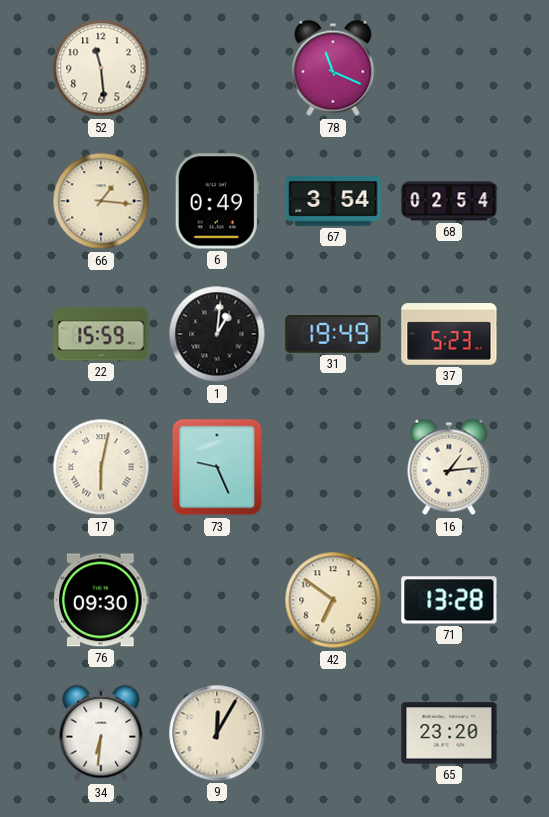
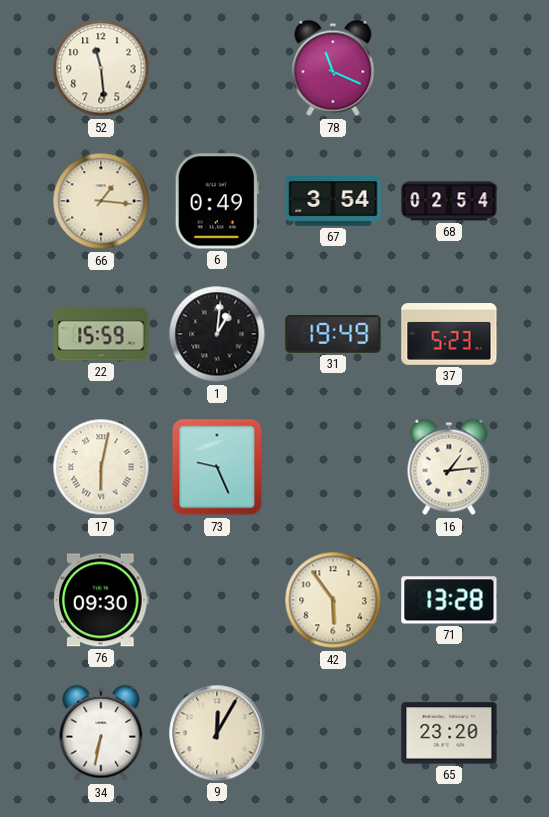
42: 6:51 -> 5:54 (333, 600)
34: 6:31 -> 6:32 (101, 733)
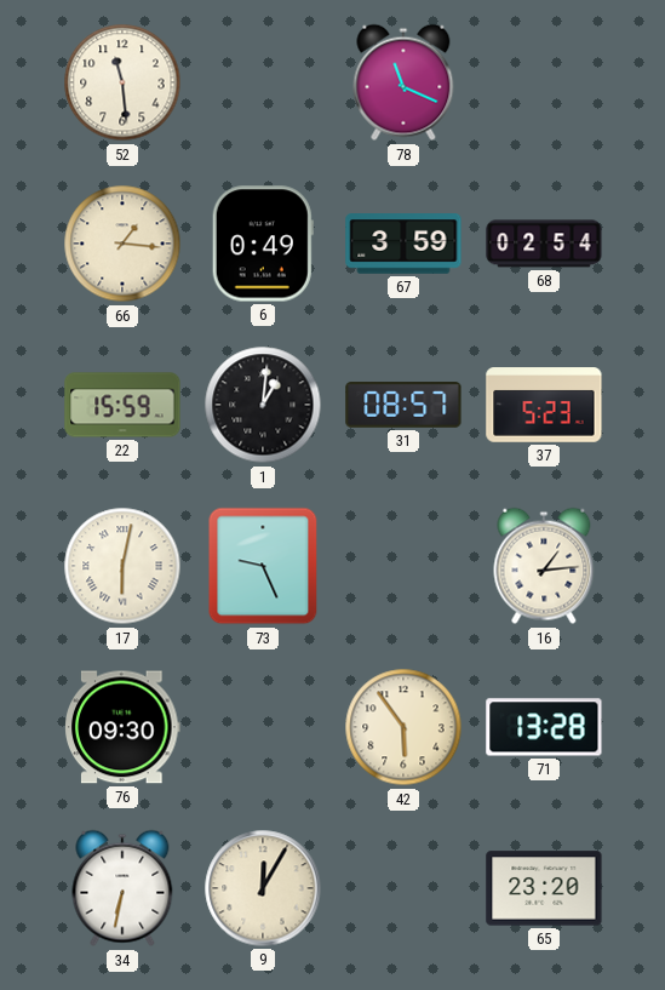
67: 3:54 -> 3:59 (403, 244)
31: 19:49 -> 08:57 (403, 406)
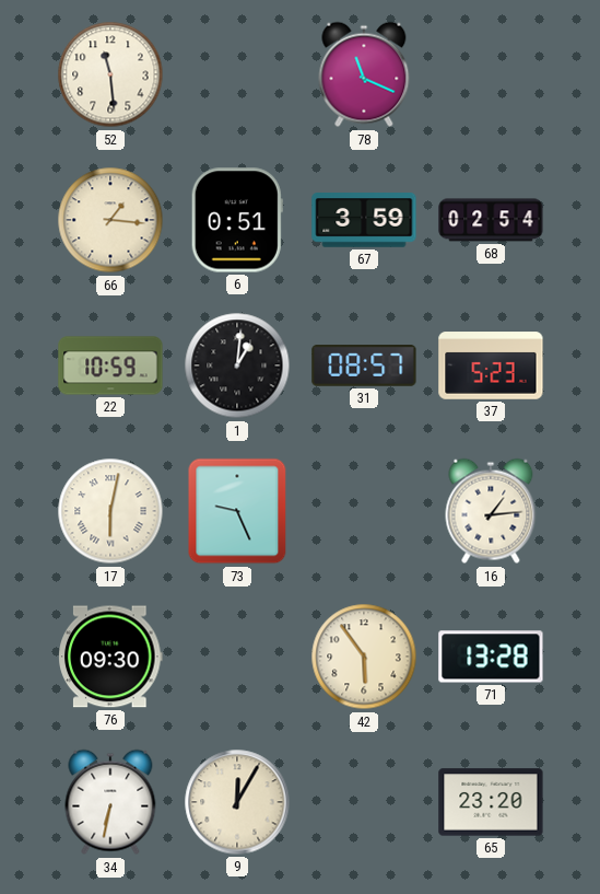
6: 0:49 -> 0:51 (237, 220)
22: 15:59 -> 10:59 (110, 365)
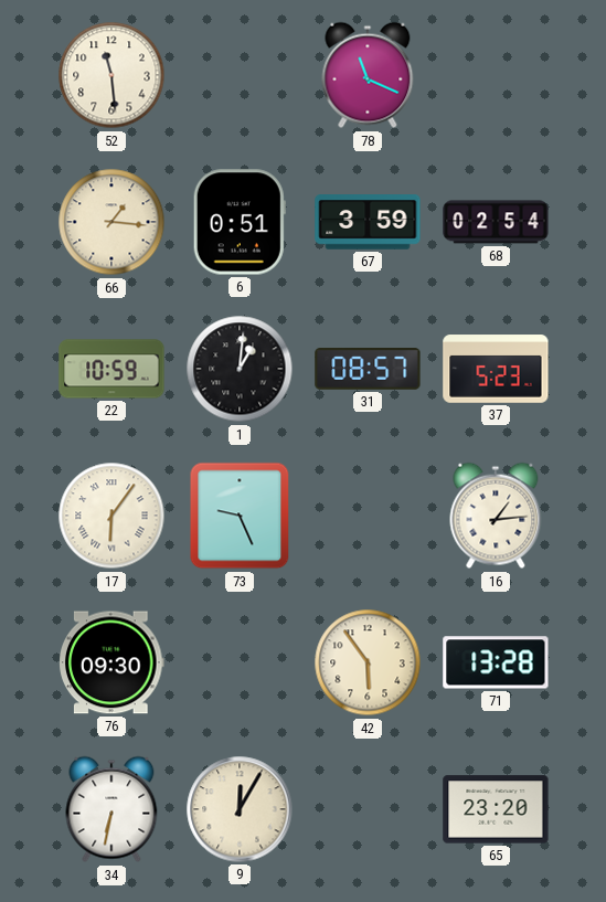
17: 6:02 -> 6:06 (111, 516)
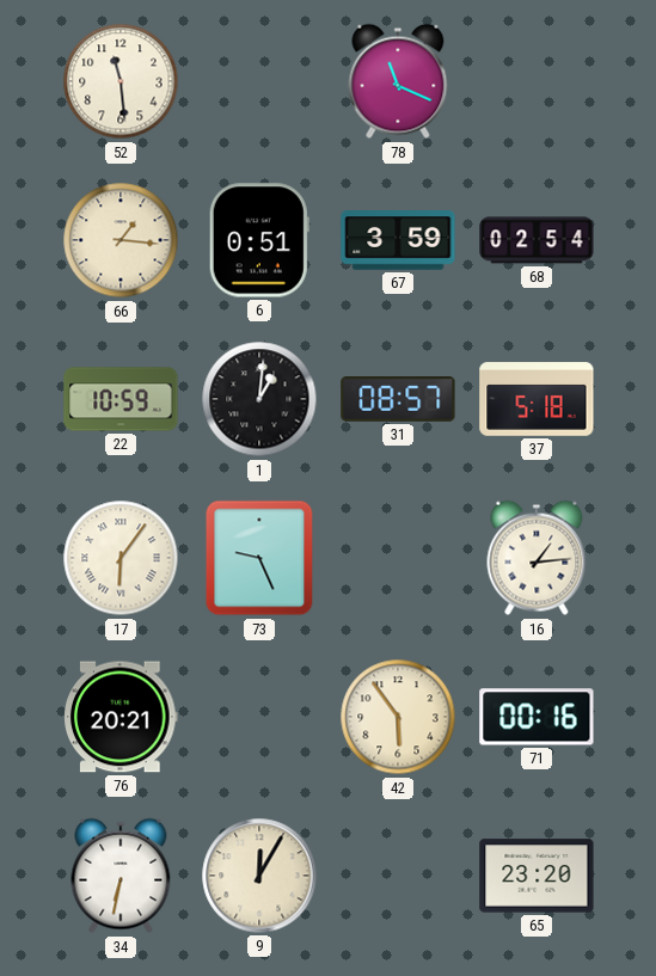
37: 5:23 -> 5:18 (537, 399)
76: 09:30 -> 20:21 (121, 717)
71: 13:28 -> 00:16 (537, 717)
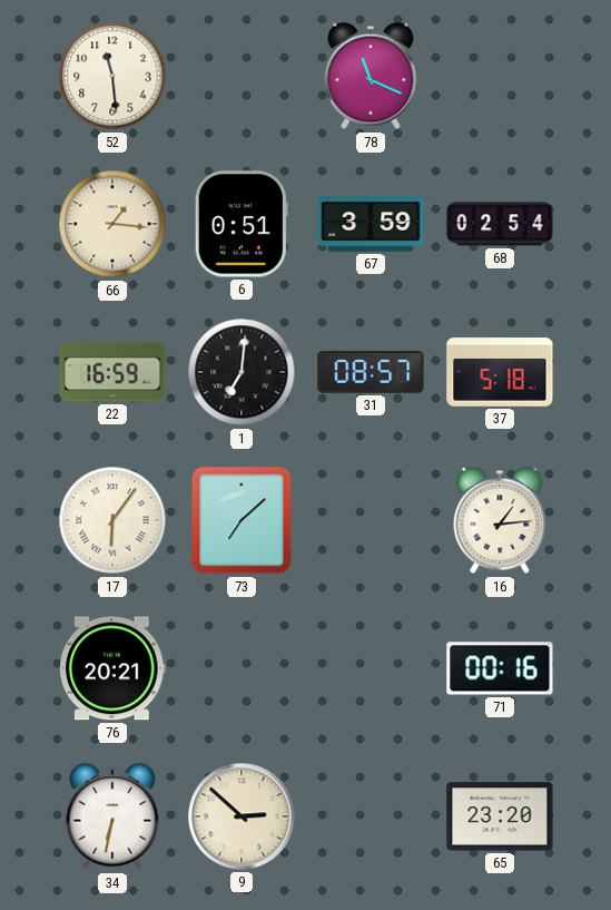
22: 10:59 -> 16:59 (112, 372)
1: 1:01 -> 7:01 (242, 372)
73: 9:26 -> 7:08 (242, 520)
42: 5:54 -> none (398, 717)
9: 12:05 -> 2:52 (242, 816)
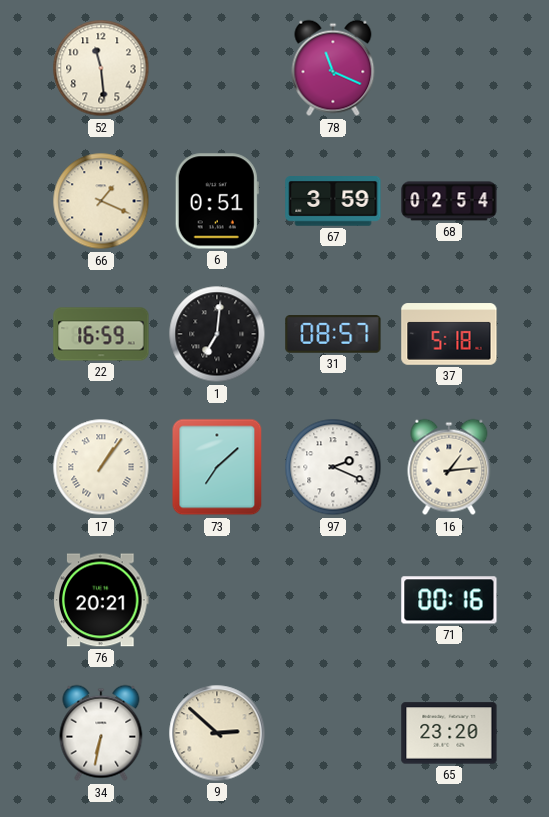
66: 1:16 -> 1:19 (101, 201)
17: 6:06 -> 1:06 (101, 467)
97: none -> 2:19 (333, 467)
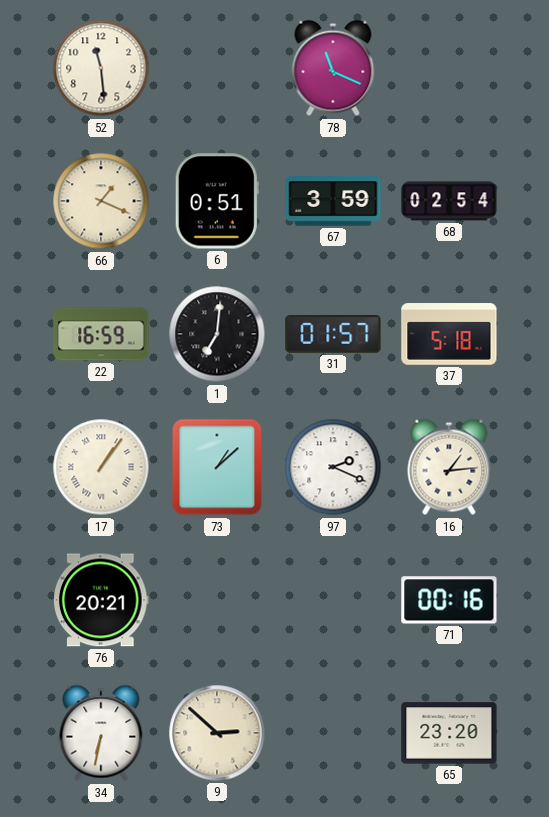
31: 08:57 -> 01:57 (333, 335)
73: 7:08 -> 1:08 (217, 467)
